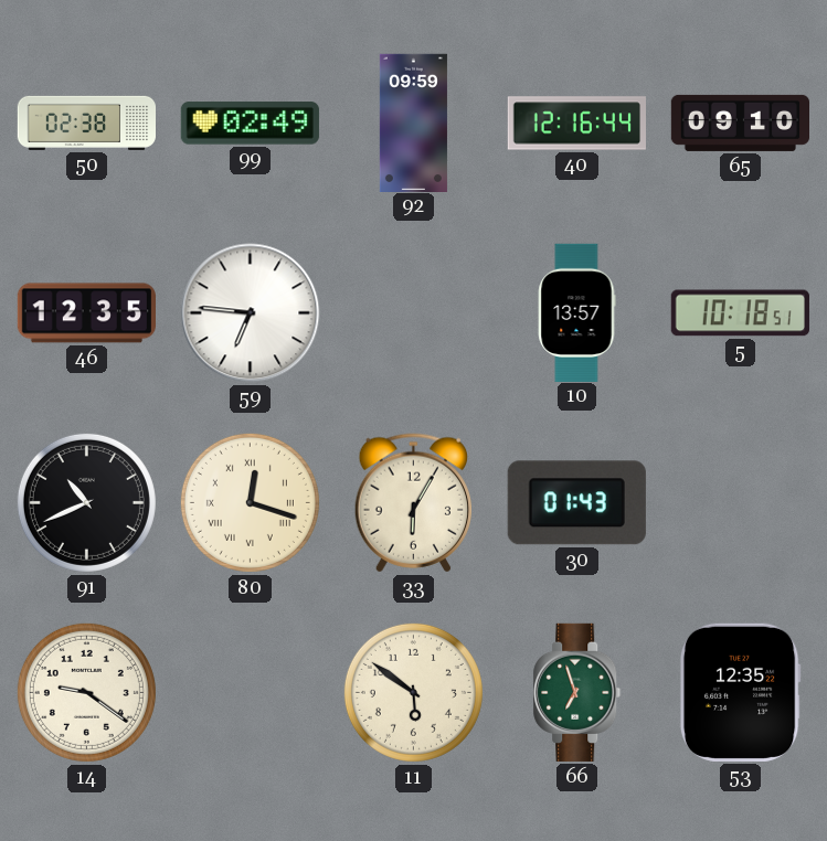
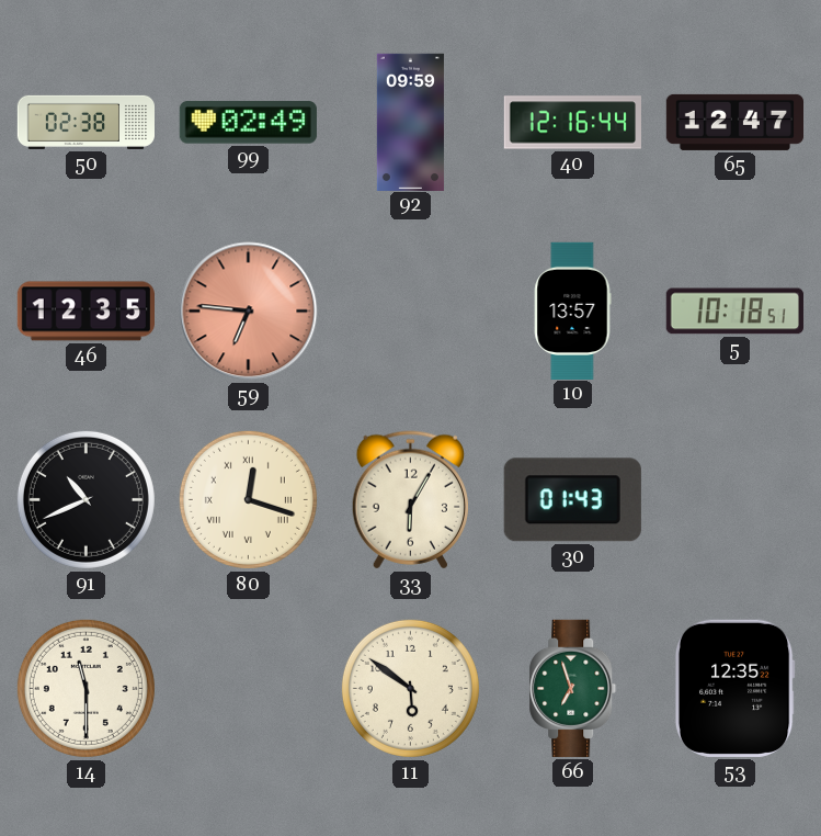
65: 09:10 -> 12:47 (734, 122)
59 dial: white -> salmon (249, 312)
14: 9:21 -> 11:30 (85, 688)
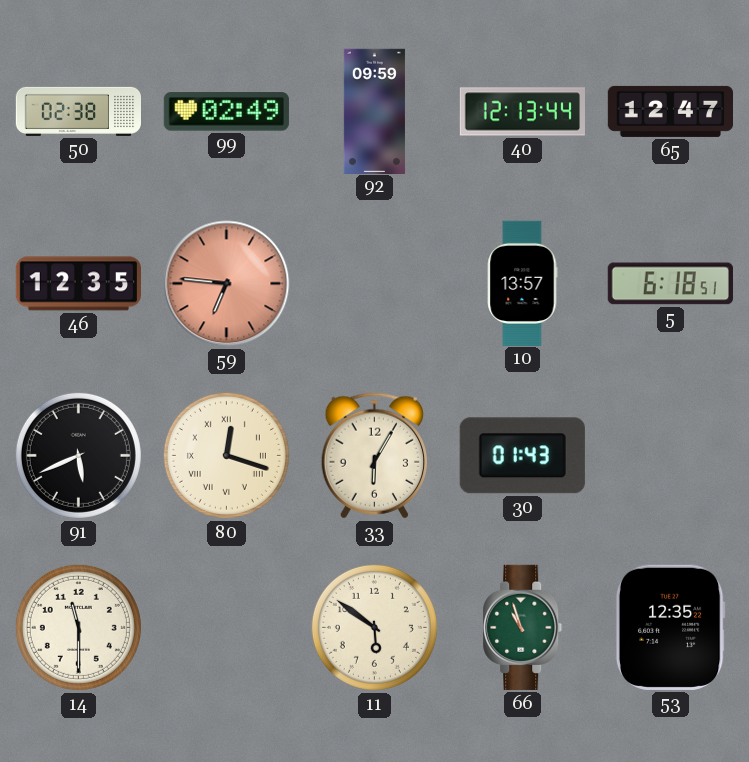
40: 12:16 -> 12:13 (522, 112)
5: 10:18 -> 6:18 (670, 284)
91: 10:41 -> 5:41 (78, 455)
66: 6:57 -> 10:57 (523, 627)
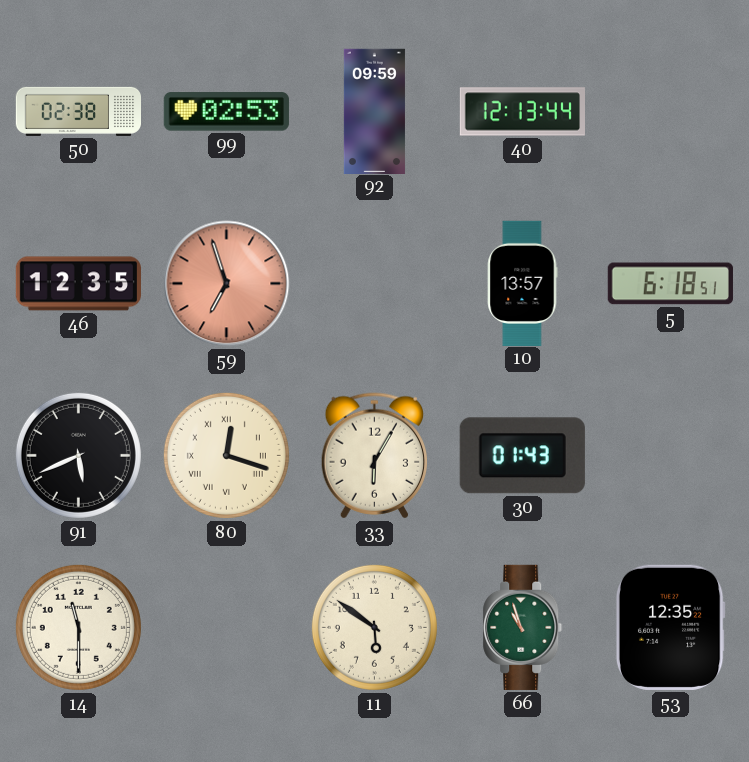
99: 02:49 -> 02:53 (226, 112)
65: 12:47 -> none (670, 111)
59: 6:46 -> 6:57 (227, 284)
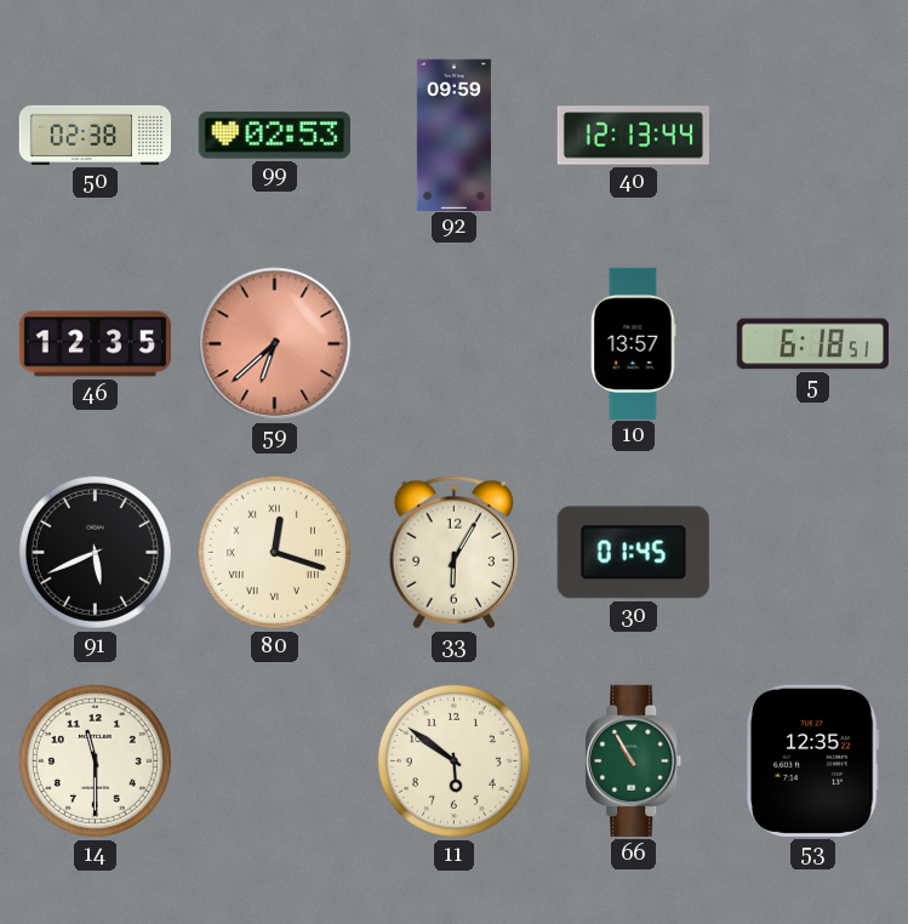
59: 6:57 -> 6:38 (275, 344)
30: 01:43 -> 01:45 (633, 553)
66: 10:57 -> 10:55 (634, 760)
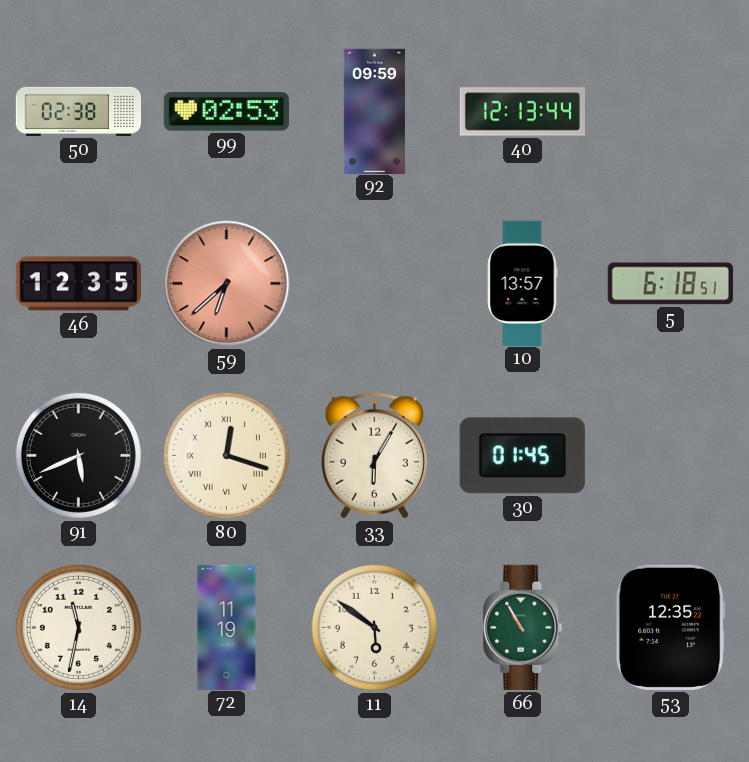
14: 11:30 -> 11:32 (78, 627)
72: none -> 11:19 (227, 627)
